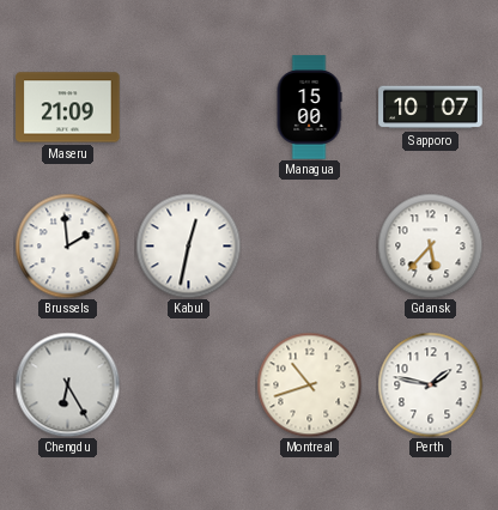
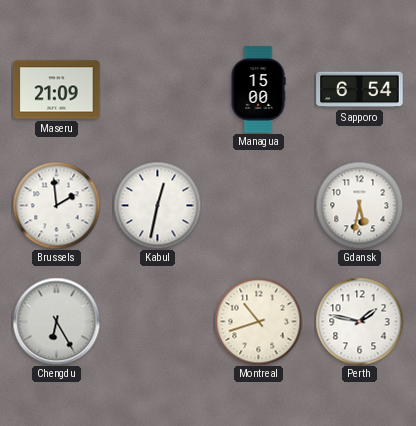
Sapporo: 10:07 -> 6:54 (360, 90)
Gdansk: 5:37 -> 5:32 (359, 205)
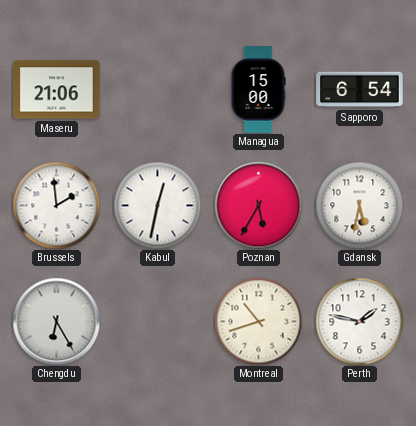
Maseru: 21:09 -> 21:06 (57, 90)
Poznan: none -> 5:35 (258, 205)
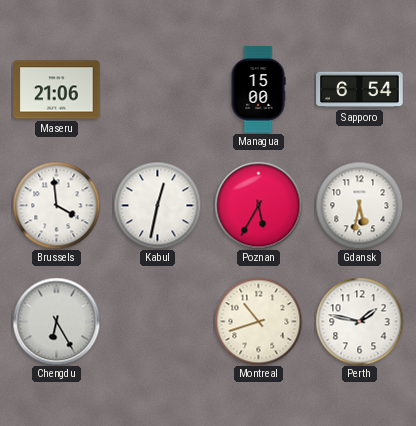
Brussels: 1:59 -> 3:59 (56, 205)
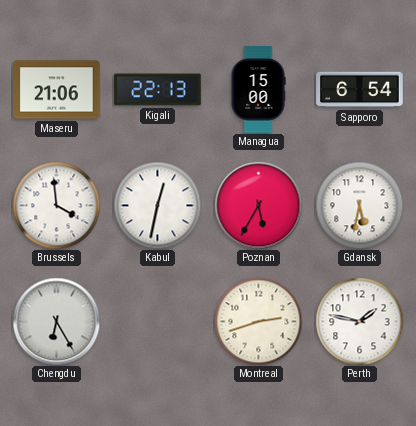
Kigali: none -> 22:13 (158, 90)
Montreal: 10:42 -> 2:42 (258, 321)
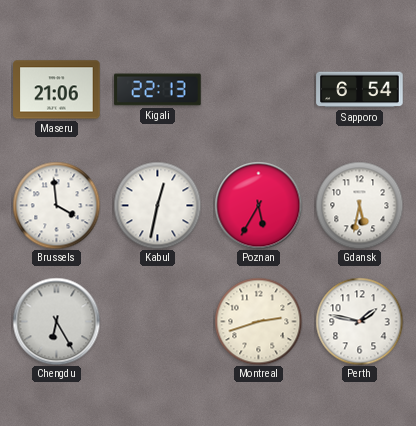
Managua: 15:00 -> none (258, 90)
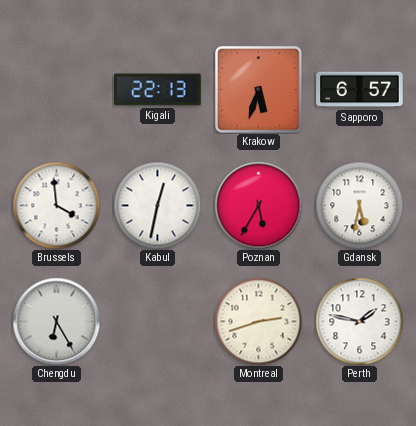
Maseru: 21:06 -> none (57, 90)
Krakow: none -> 5:33 (259, 90)
Sapporo: 6:54 -> 6:57 (360, 90)
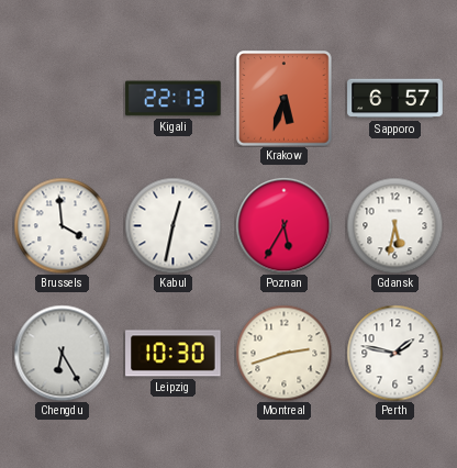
Leipzig: none -> 10:30 (174, 354)
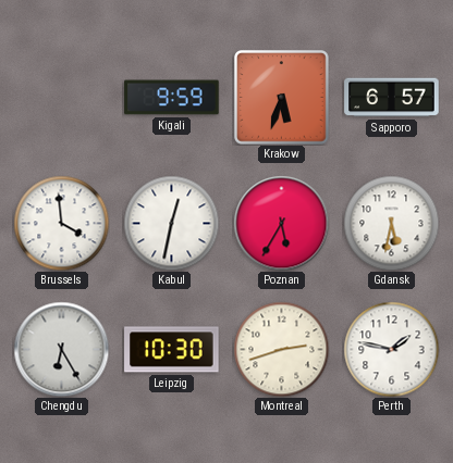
Kigali: 22:13 -> 9:59 (172, 98)
